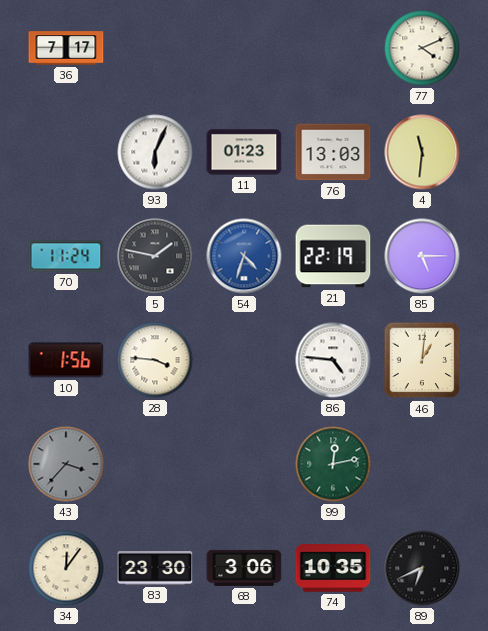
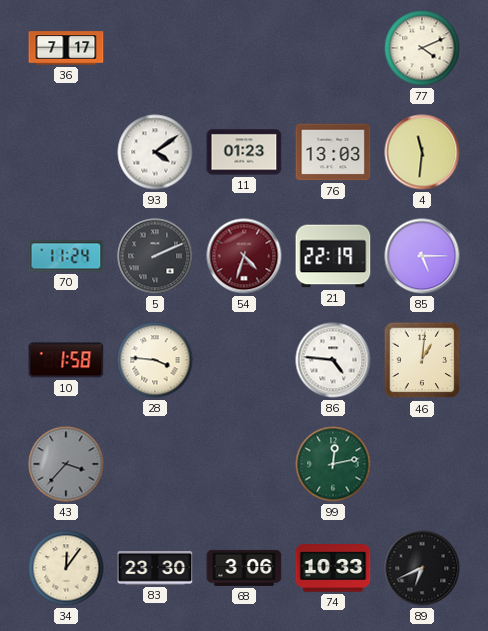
93: 6:04 -> 4:09 (155, 152)
5: 1:47 -> 2:11 (155, 256)
54 dial: blue -> burgundy (244, 256)
10: 1:56 -> 1:58 (66, 360)
74: 10:35 -> 10:33 (333, 568)
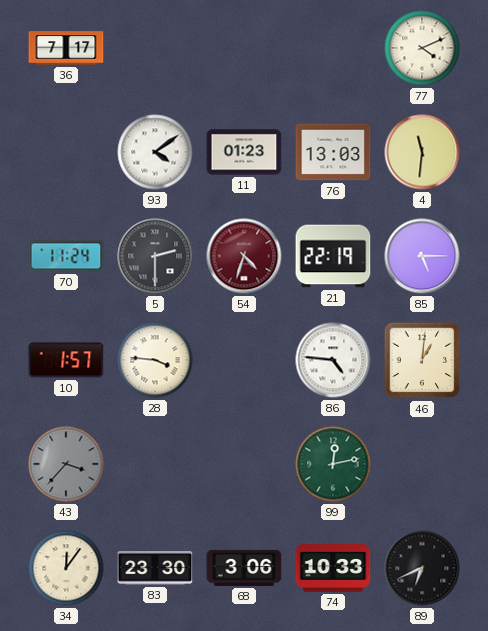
5: 2:11 -> 2:30 (155, 256)
10: 1:58 -> 1:57 (66, 360)
